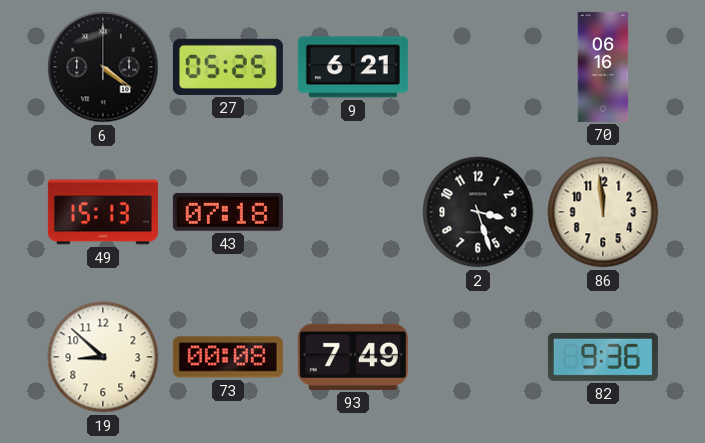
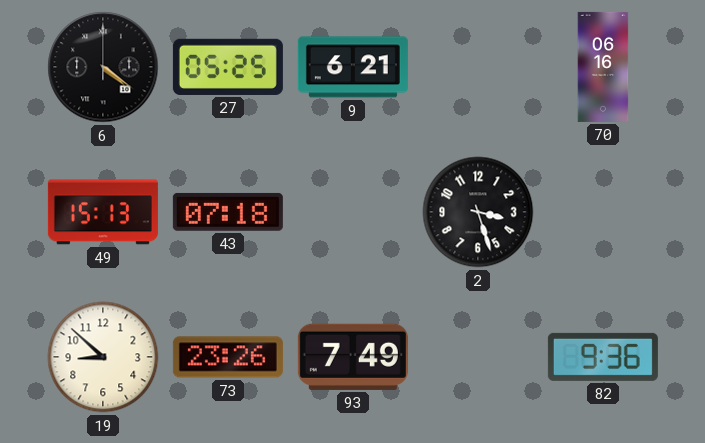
86: 11:59 -> none (603, 212)
73: 00:08 -> 23:26 (228, 357)
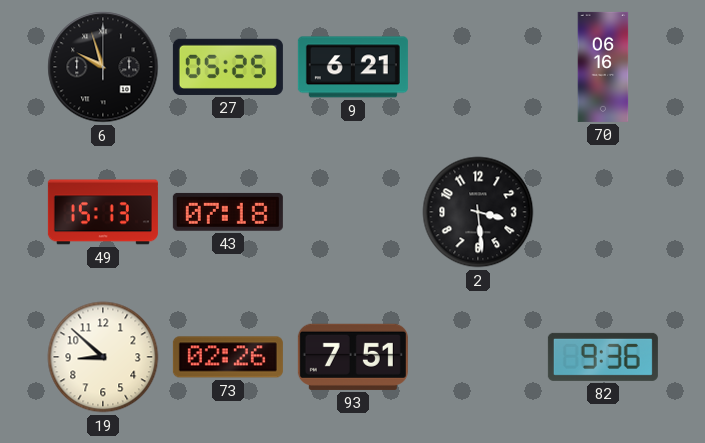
6: 4:21 -> 9:57 (103, 67)
2: 3:27 -> 3:29 (478, 212)
73: 23:26 -> 02:26 (228, 357)
93: 7:49 -> 7:51 (353, 357)
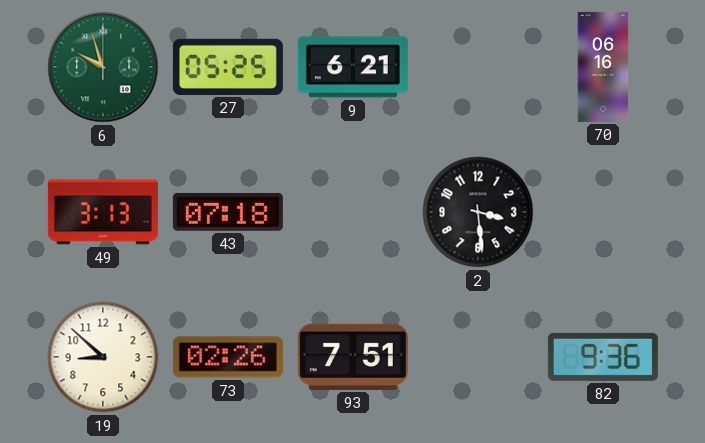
6 dial: black -> green (103, 67)
49: 15:13 -> 3:13 (103, 212)
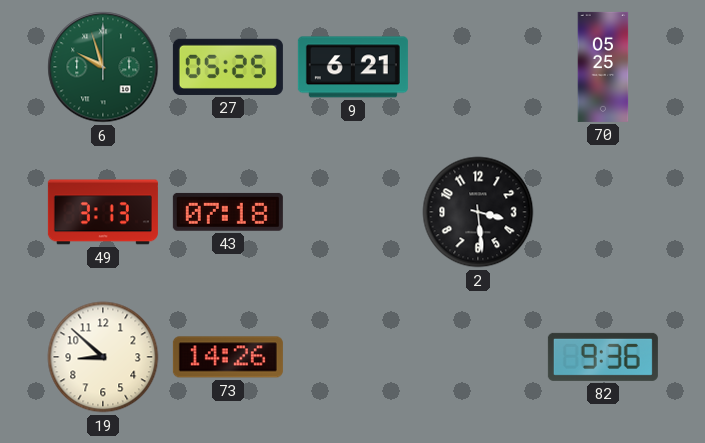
70: 06:16 -> 05:25 (603, 67)
73: 02:26 -> 14:26 (228, 357)
93: 7:51 -> none (353, 357)
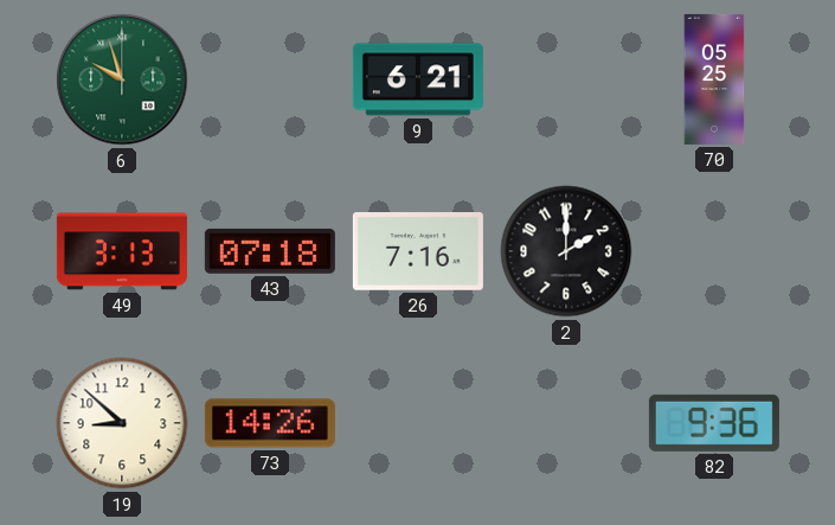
27: 05:25 -> none (228, 67)
26: none -> 7:16 (418, 252)
2: 3:29 -> 2:00 (566, 251)
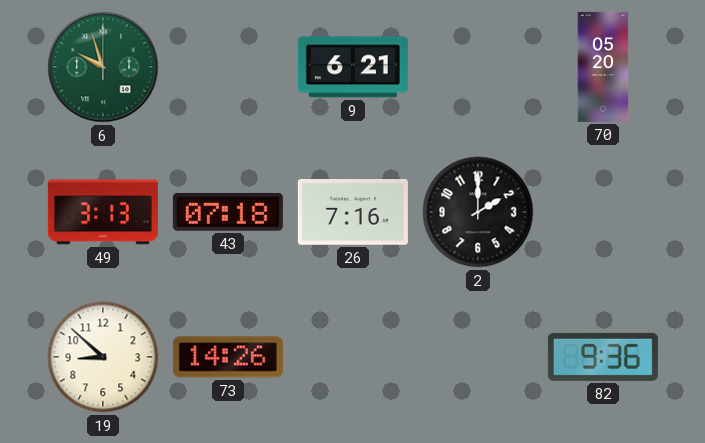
70: 05:25 -> 05:20 (603, 67)
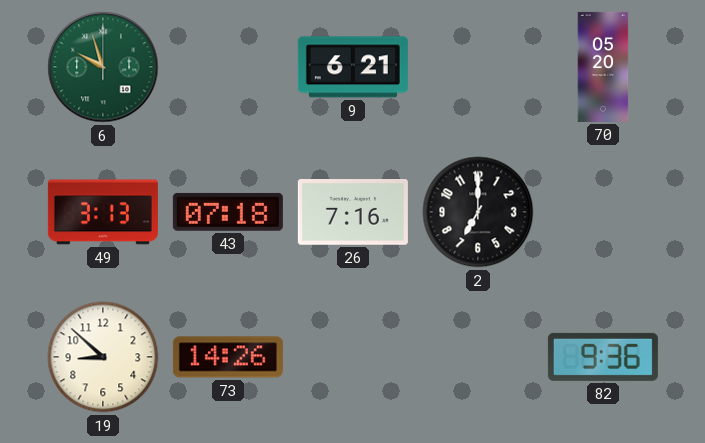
2: 2:00 -> 7:00 (478, 212)
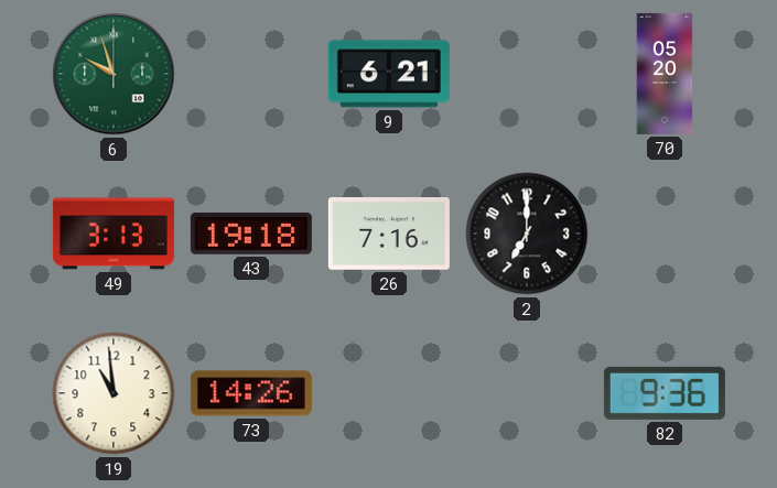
43: 07:18 -> 19:18 (251, 234)
19: 8:52 -> 10:59 (114, 393)
